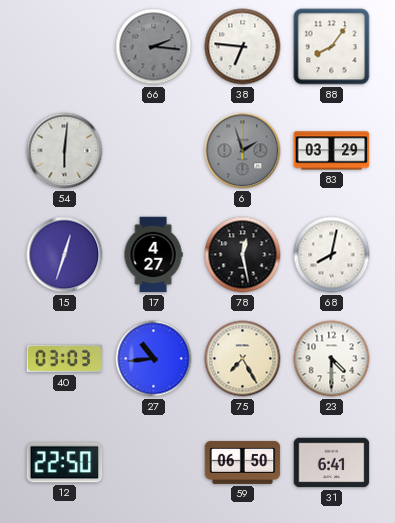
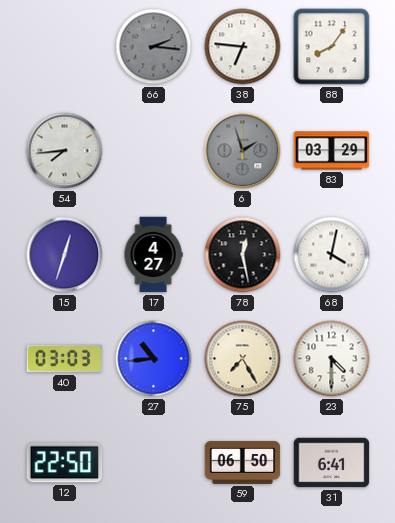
54: 6:01 -> 7:44 (65, 151)
68: 8:02 -> 4:02 (332, 255)
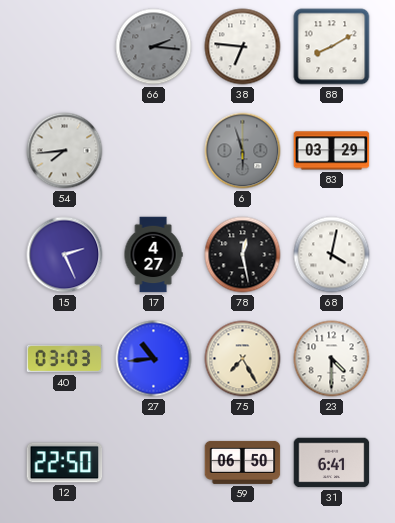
88: 8:06 -> 8:10 (332, 47)
6: 1:57 -> 5:57 (243, 151)
15: 12:33 -> 2:26 (65, 255)
